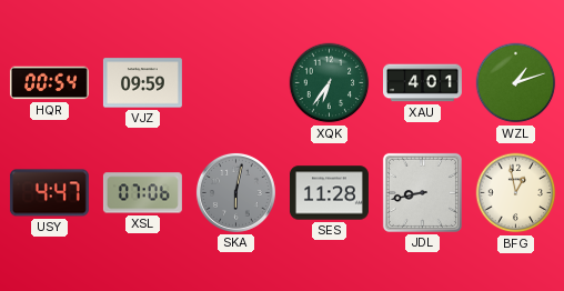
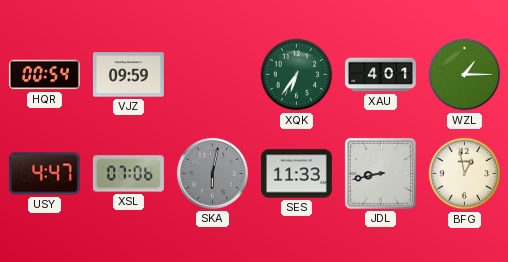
WZL: 1:12 -> 1:15 (465, 75)
SES: 11:28 -> 11:33 (296, 174)
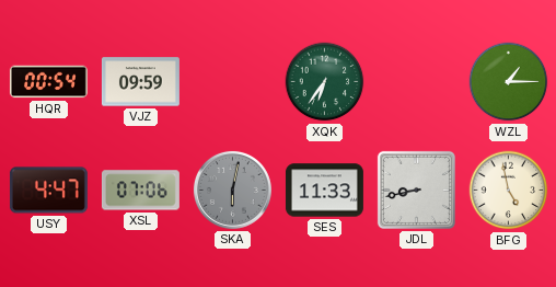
XAU: 4:01 -> none (380, 75)
BFG: 12:58 -> 4:58 (509, 191)
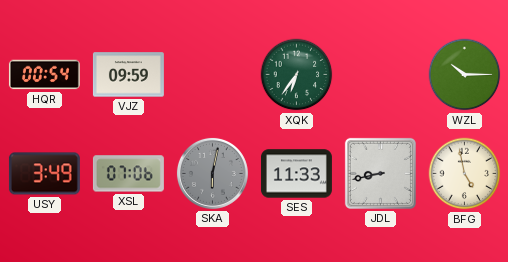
WZL: 1:15 -> 10:15 (465, 75)
USY: 4:47 -> 3:49 (44, 174)
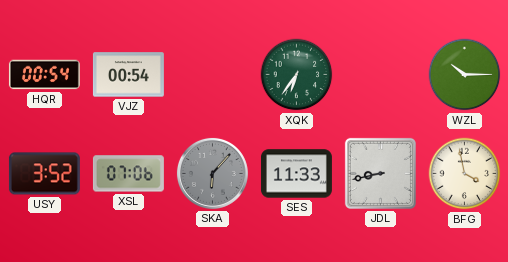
VJZ: 09:59 -> 00:54 (128, 75)
USY: 3:49 -> 3:52 (44, 174)
SKA: 6:02 -> 6:07 (212, 173)
BFG: 4:58 -> 3:58 (465, 174)
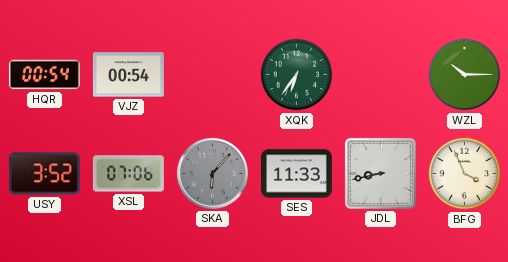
BFG: 3:58 -> 3:56 (465, 174)
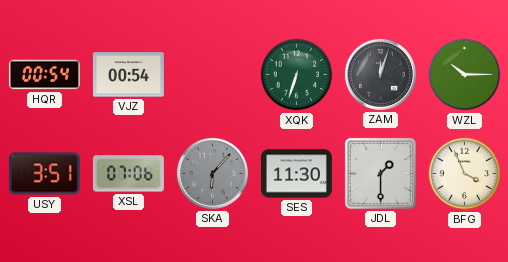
XQK: 6:36 -> 6:33 (297, 75)
ZAM: none -> 12:03 (380, 74)
USY: 3:52 -> 3:51 (44, 174)
SES: 11:33 -> 11:30 (296, 174)
JDL: 8:43 -> 1:30 (380, 173)
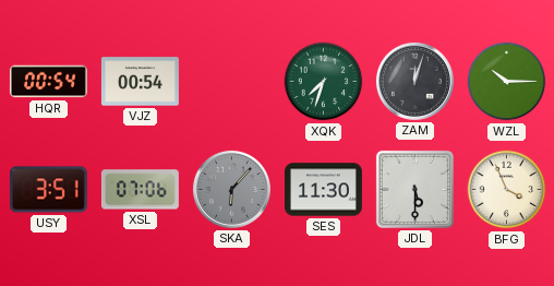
XQK: 6:33 -> 7:33 (324, 82)
JDL: 1:30 -> 5:30 (414, 189)
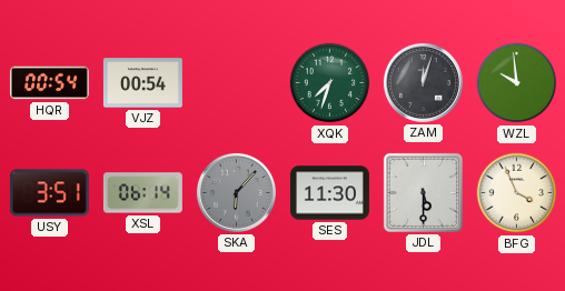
WZL: 10:15 -> 9:59 (517, 83)
XSL: 07:06 -> 06:14 (142, 193)
